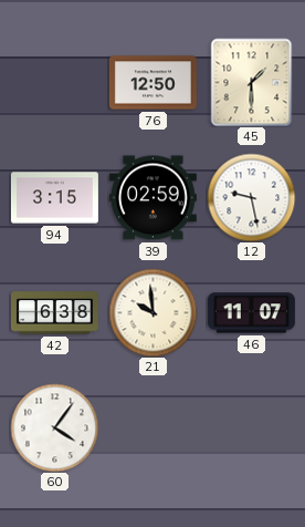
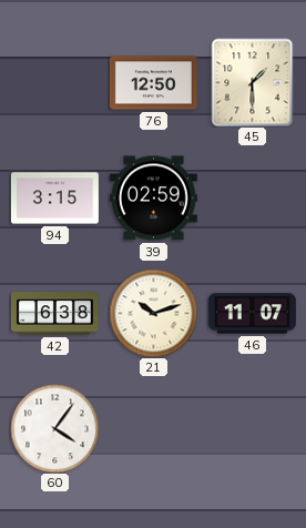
12: 9:28 -> none (251, 197)
21: 9:59 -> 10:12 (153, 313)
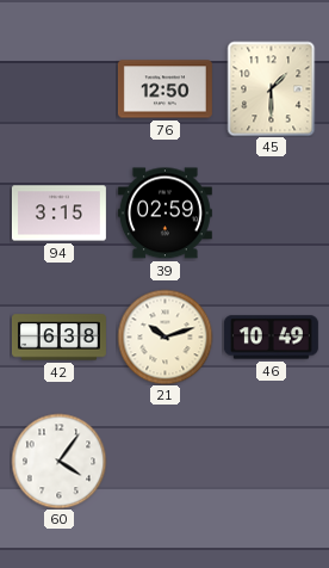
46: 11:07 -> 10:49 (271, 338)
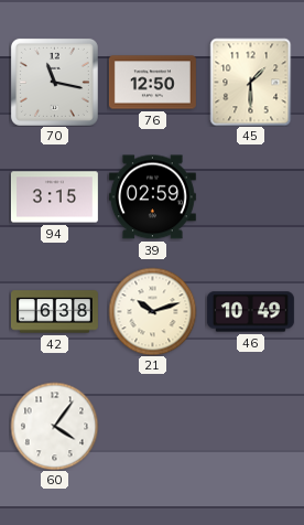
70: none -> 11:17 (54, 82)
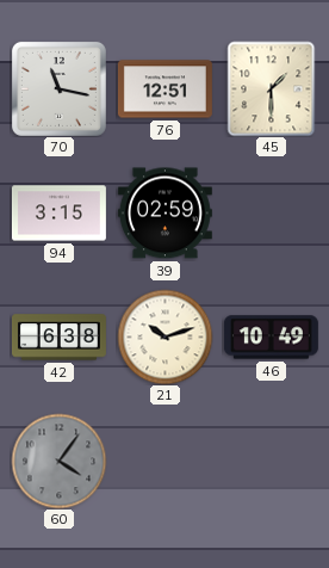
76: 12:50 -> 12:51 (164, 89)
60 dial: white -> grey (58, 461)
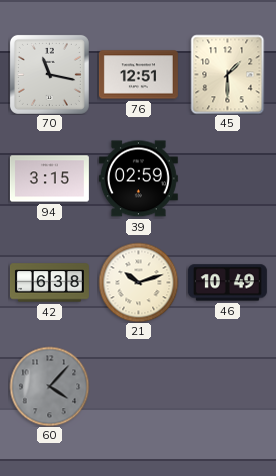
60: 4:06 -> 4:07 (49, 386)
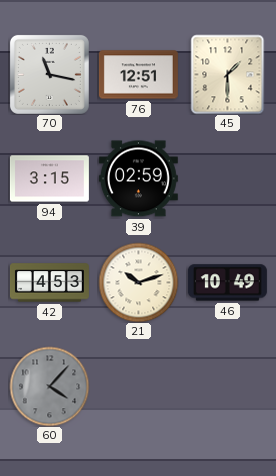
42: 6:38 -> 4:53 (49, 283)
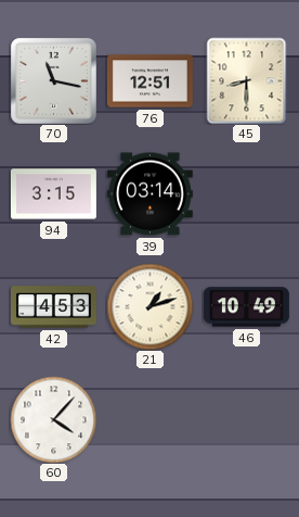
45: 1:30 -> 8:30 (247, 80)
39: 02:59 -> 03:14 (149, 194)
21: 10:12 -> 1:12 (149, 306)
60 dial: grey -> white (53, 419)
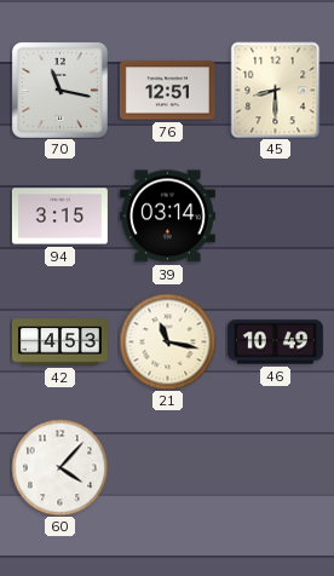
21: 1:12 -> 11:17 (167, 341)
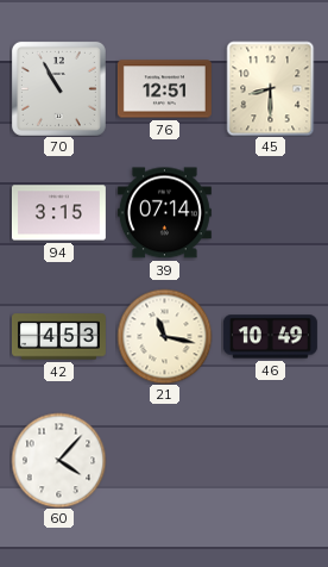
70: 11:17 -> 10:55 (58, 88)
39: 03:14 -> 07:14 (164, 213)
